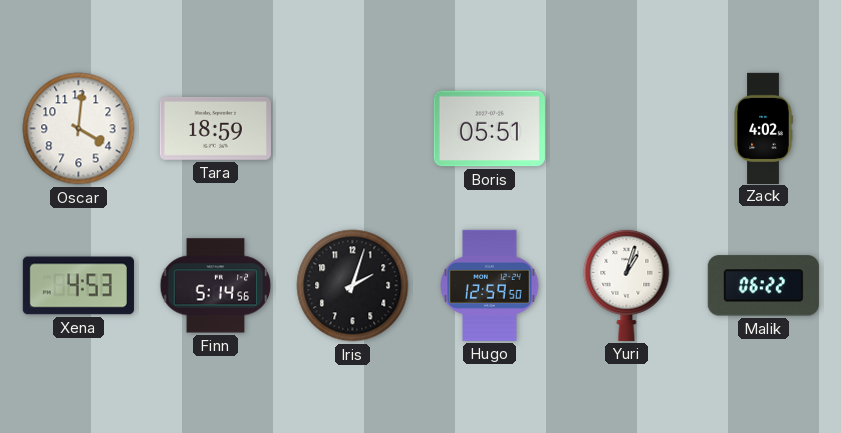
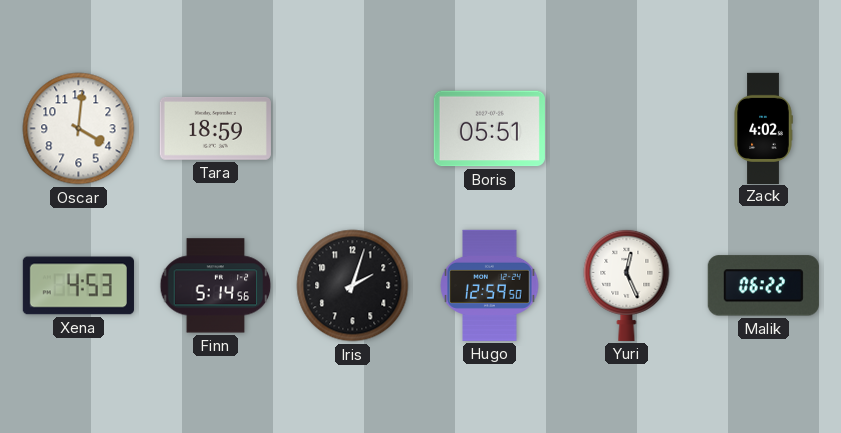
Yuri: 1:03 -> 12:26 (627, 285)
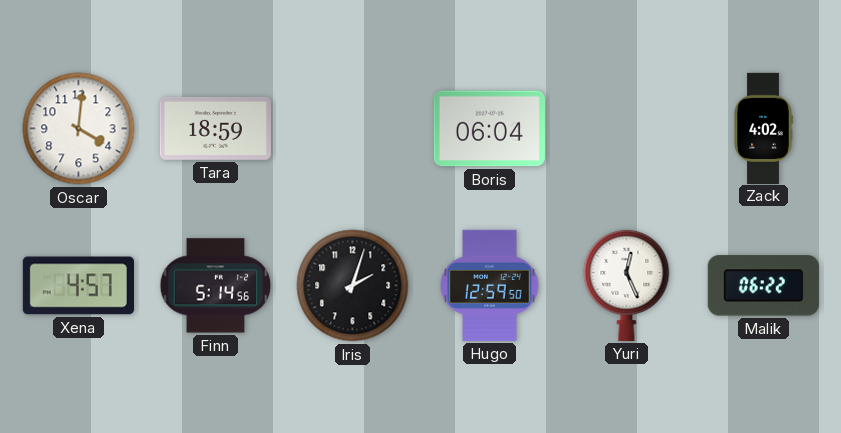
Boris: 05:51 -> 06:04 (489, 129)
Xena: 4:53 -> 4:57 (78, 286)
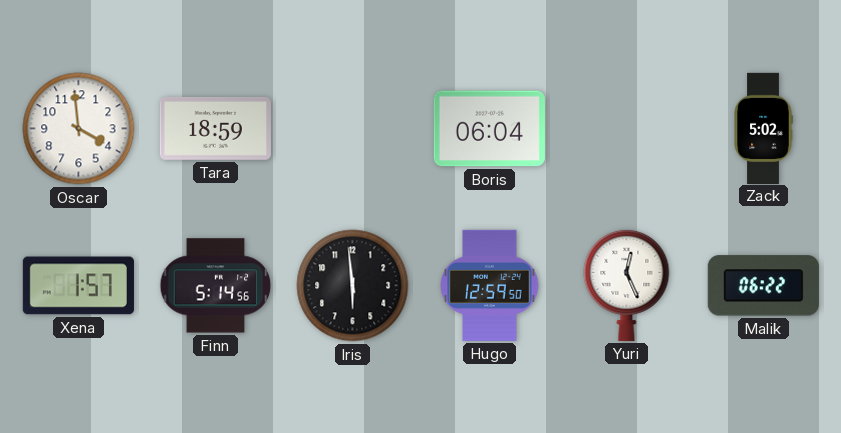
Oscar: 4:01 -> 3:59 (79, 129)
Zack: 4:02 -> 5:02 (763, 128)
Xena: 4:57 -> 1:57 (78, 286)
Iris: 2:03 -> 5:59 (353, 286)
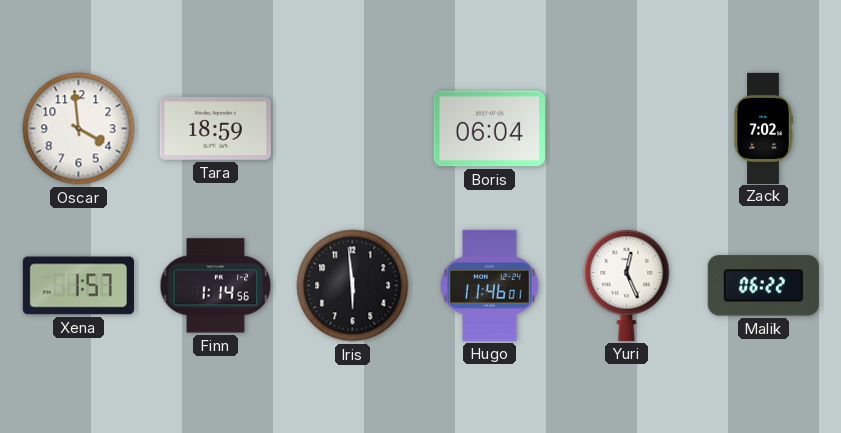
Zack: 5:02 -> 7:02 (763, 128)
Finn: 5:14 -> 1:14 (216, 286)
Hugo: 12:59 -> 11:46 (490, 285)
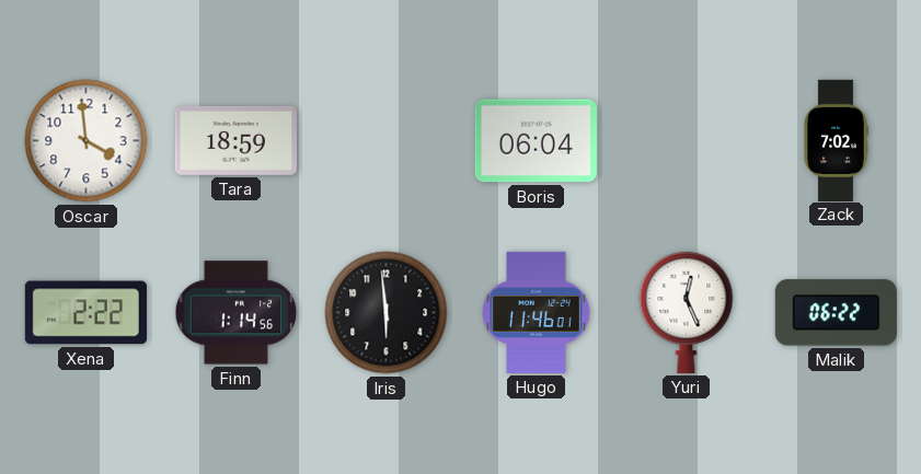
Xena: 1:57 -> 2:22 (85, 313)
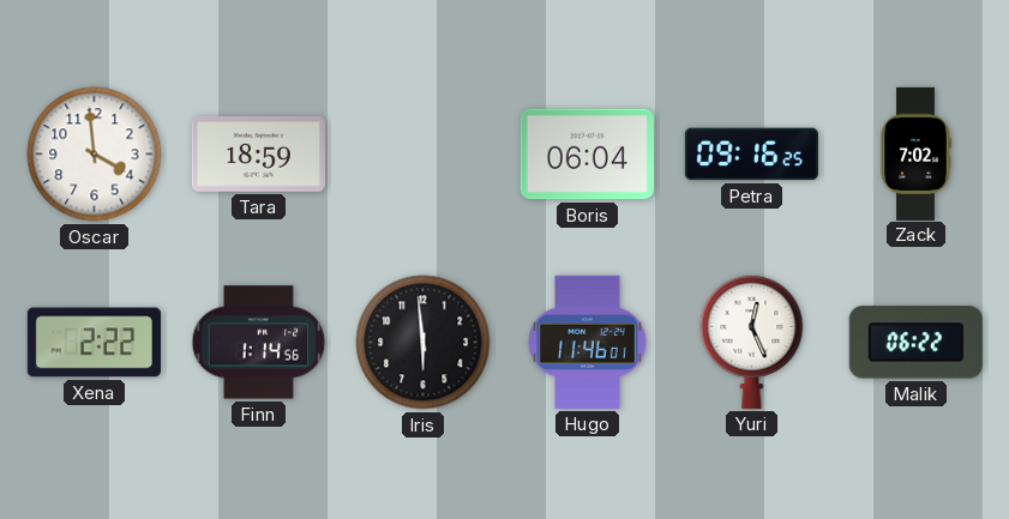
Petra: none -> 09:16 (751, 155)
